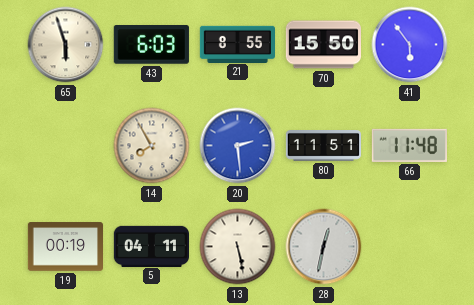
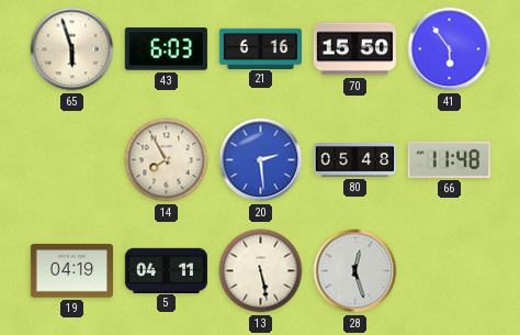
21: 8:55 -> 6:16 (260, 48)
80: 11:51 -> 05:48 (354, 160)
19: 00:19 -> 04:19 (71, 271)
28: 12:32 -> 12:27 (355, 271)
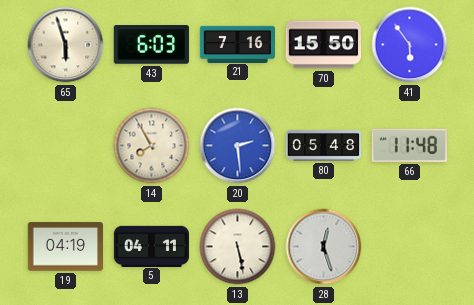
21: 6:16 -> 7:16 (237, 44)
